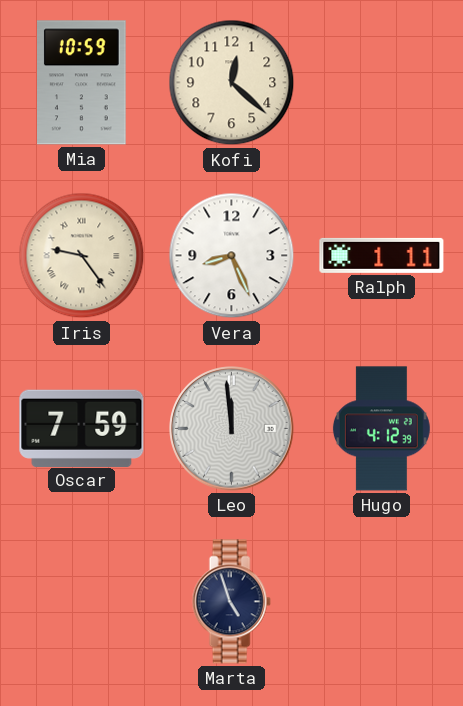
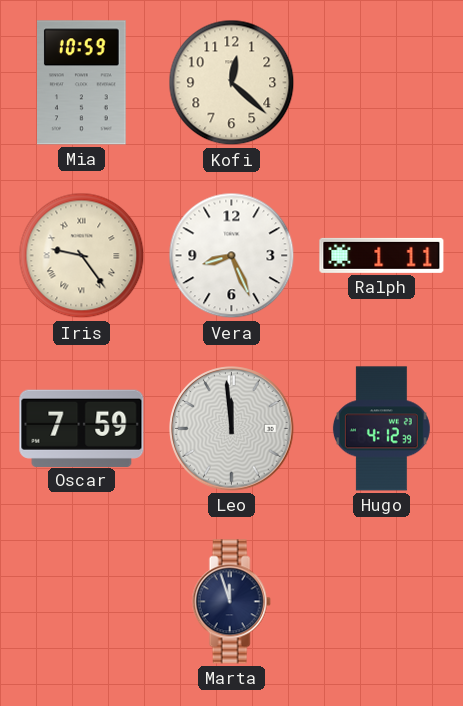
Marta: 4:57 -> 11:57 (231, 602)
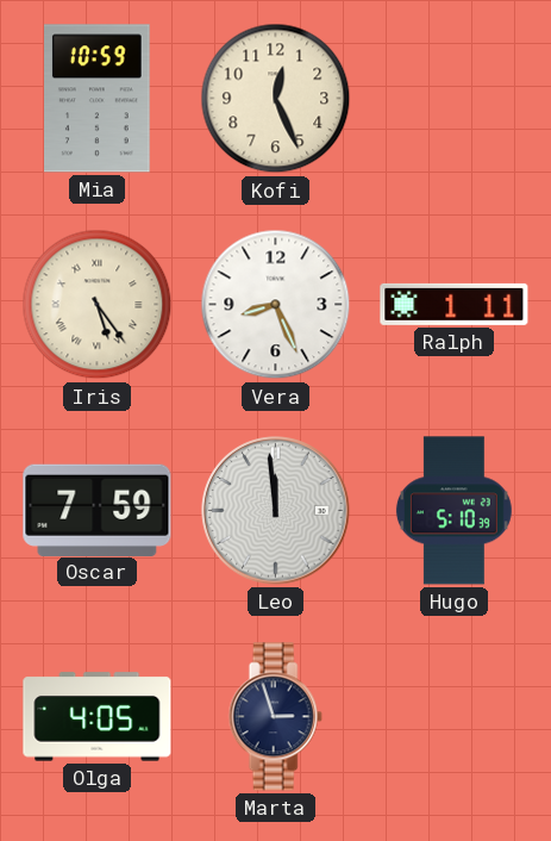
Kofi: 12:22 -> 12:26 (276, 99)
Iris: 9:24 -> 5:24 (98, 305)
Hugo: 4:12 -> 5:10 (453, 511)
Olga: none -> 4:05 (98, 717)
Marta: 11:57 -> 2:57 (275, 717)
